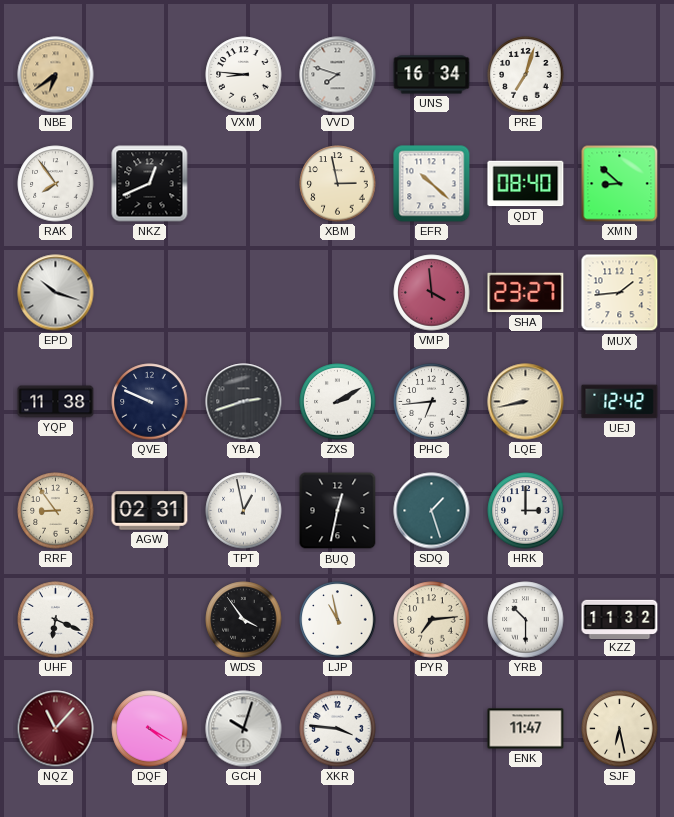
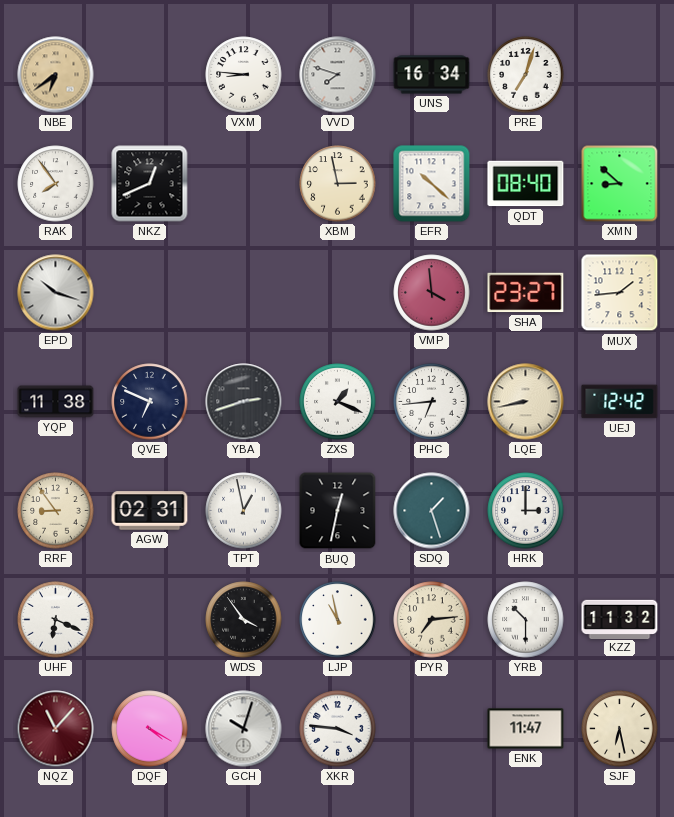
QVE: 9:49 -> 6:49 (150, 402)
ZXS: 2:10 -> 1:19 (338, 402)
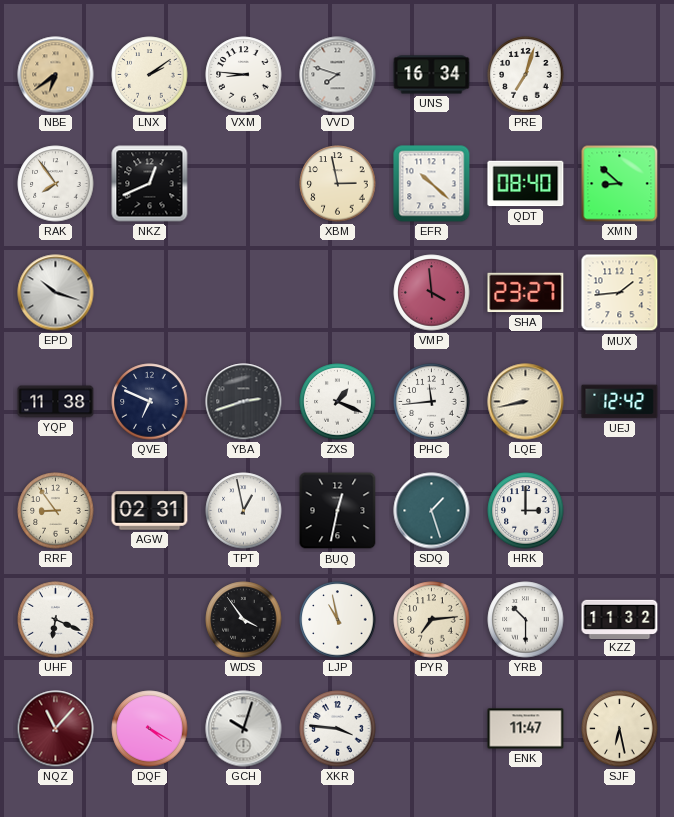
LNX: none -> 2:09 (150, 75)
PHC: 6:44 -> 11:44 (432, 402)
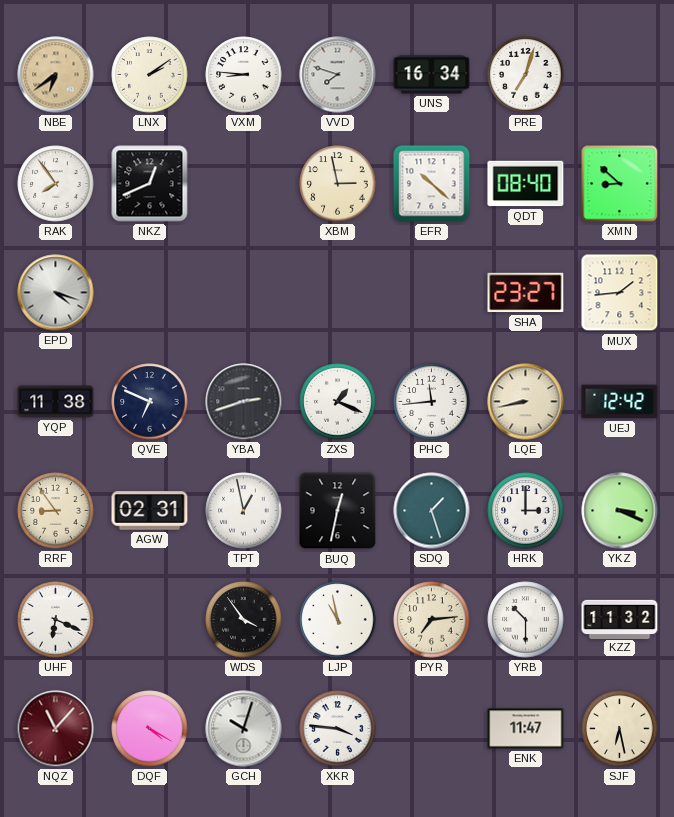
EPD: 10:18 -> 4:18 (56, 293)
VMP: 3:59 -> none (432, 293)
YKZ: none -> 3:19 (620, 511)
